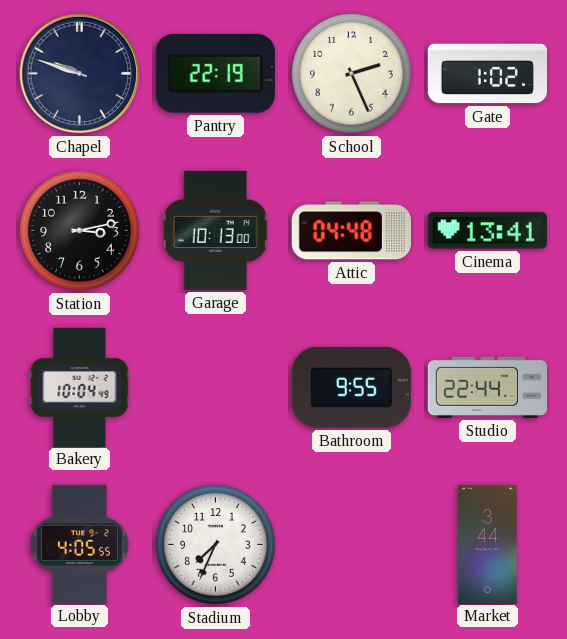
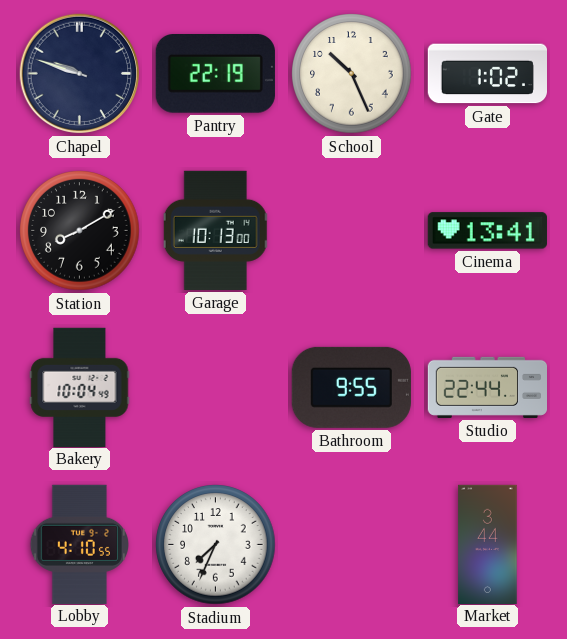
School: 2:26 -> 10:26 (352, 74)
Station: 3:13 -> 8:10 (80, 231)
Attic: 04:48 -> none (351, 231)
Lobby: 4:05 -> 4:10 (79, 544)
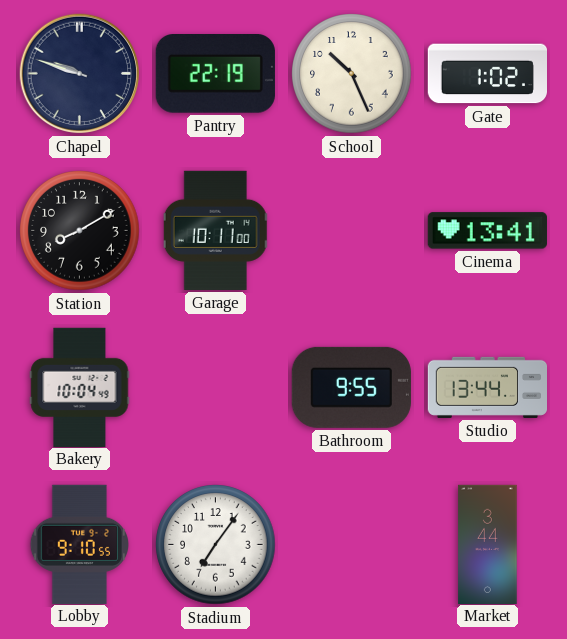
Garage: 10:13 -> 10:11 (216, 230)
Studio: 22:44 -> 13:44 (487, 387)
Lobby: 4:10 -> 9:10 (79, 544)
Stadium: 7:34 -> 7:06 (216, 545)
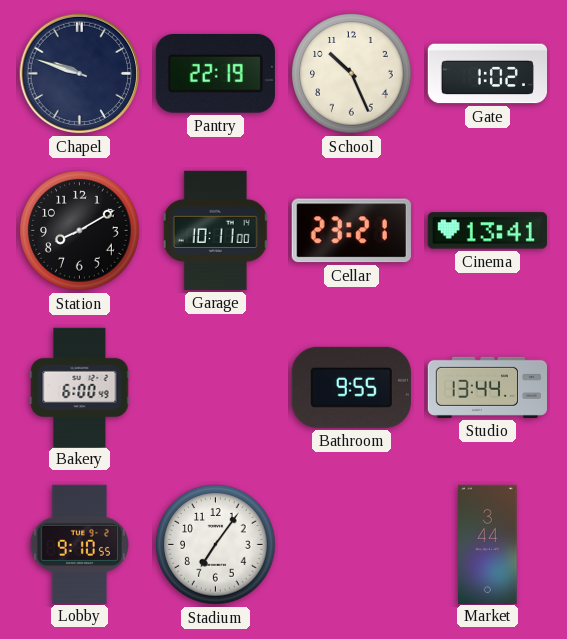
Cellar: none -> 23:21 (351, 231)
Bakery: 10:04 -> 6:00 (80, 387)
